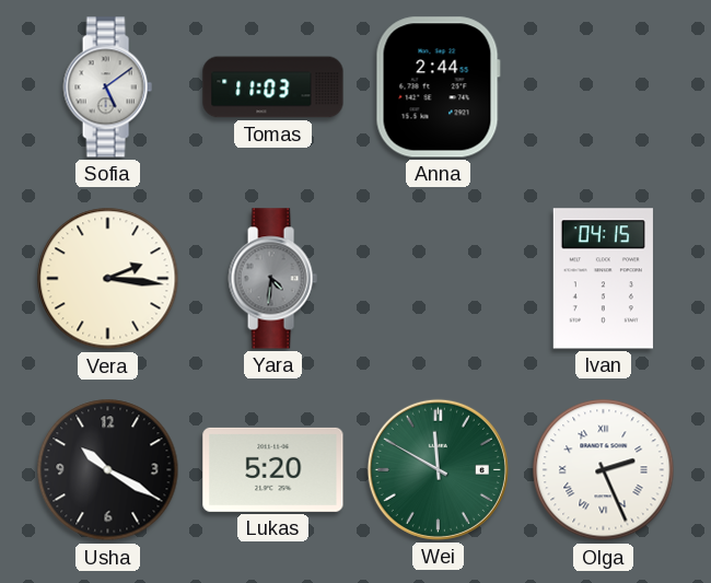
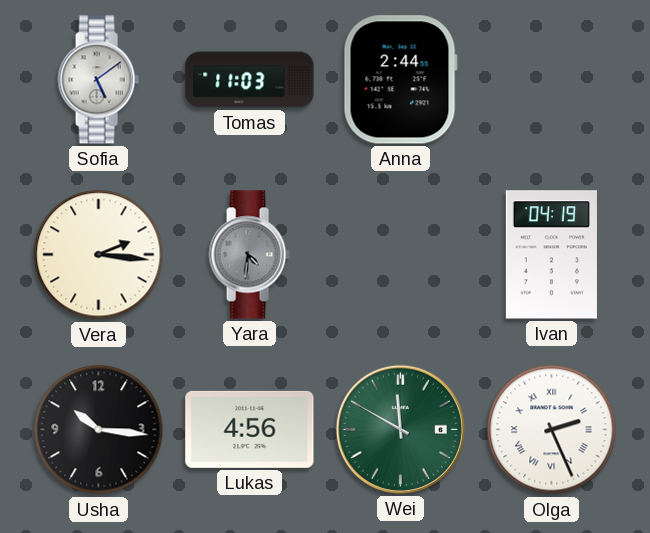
Ivan: 04:15 -> 04:19 (551, 255)
Usha: 10:20 -> 10:16 (99, 430)
Lukas: 5:20 -> 4:56 (250, 429)
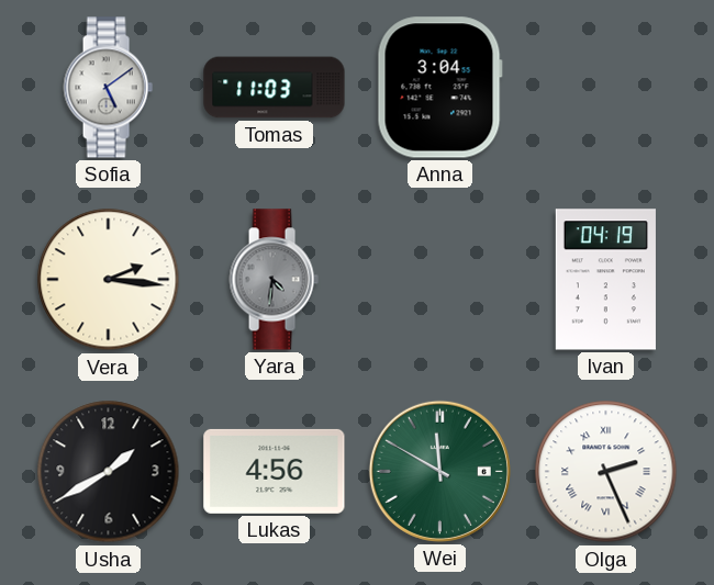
Anna: 2:44 -> 3:04 (439, 88)
Usha: 10:16 -> 1:40 (109, 472)
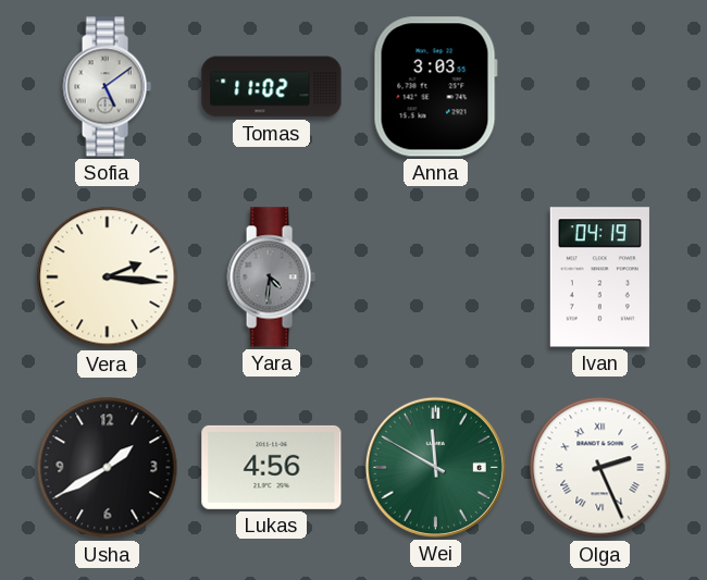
Tomas: 11:03 -> 11:02 (272, 87)
Anna: 3:04 -> 3:03 (435, 87)
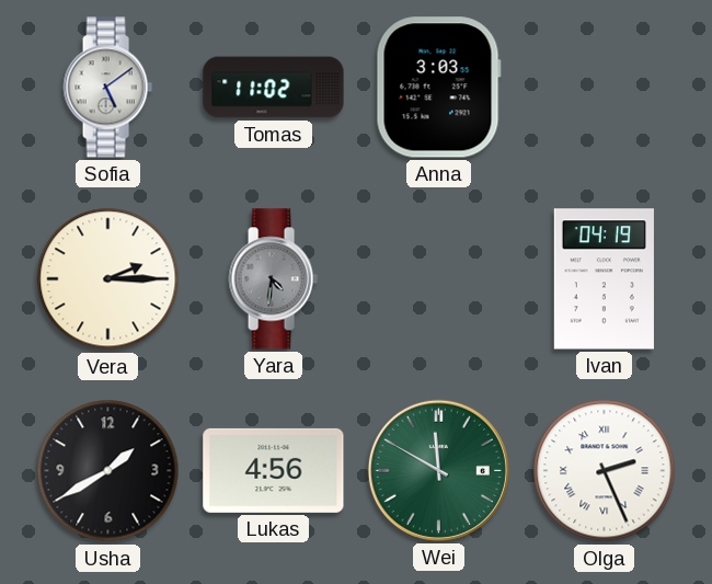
Vera: 2:16 -> 2:15 (108, 279)
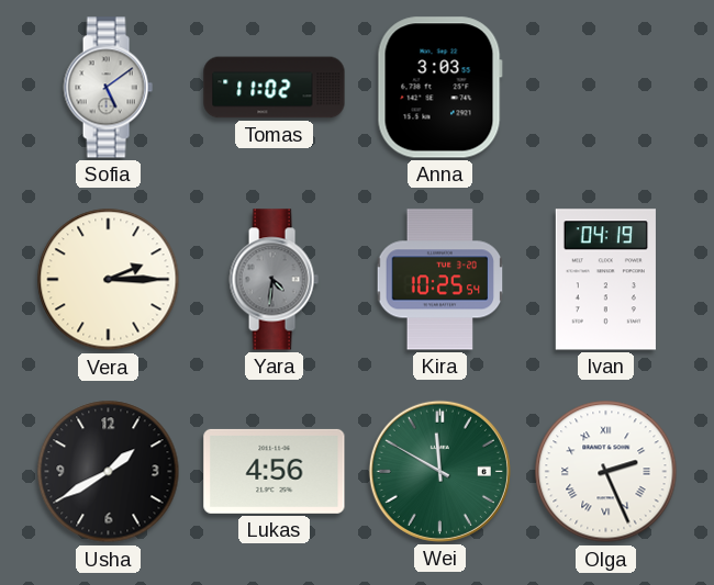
Kira: none -> 10:25 (440, 280)
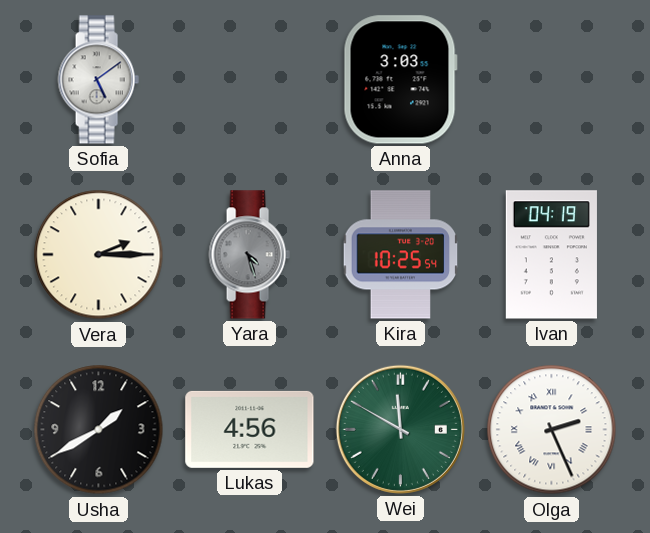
Tomas: 11:02 -> none (275, 88)
Yara: 4:31 -> 4:27 (249, 255)
